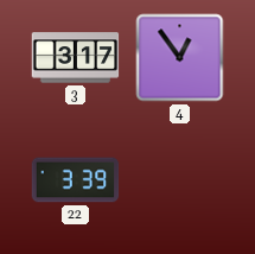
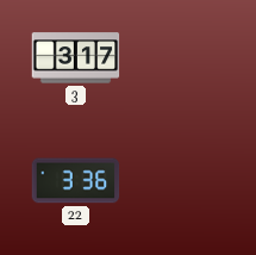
4: 12:54 -> none (180, 58)
22: 3:39 -> 3:36 (76, 181)
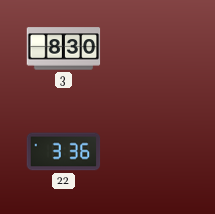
3: 3:17 -> 8:30 (64, 49)
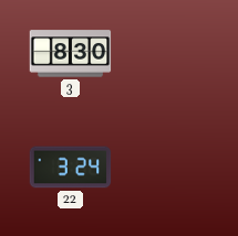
22: 3:36 -> 3:24 (71, 168)
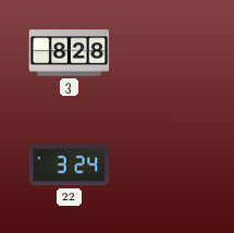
3: 8:30 -> 8:28 (70, 53)
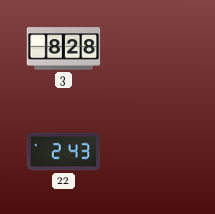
22: 3:24 -> 2:43 (64, 152)
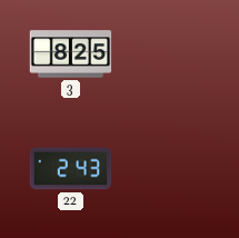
3: 8:28 -> 8:25 (71, 54)
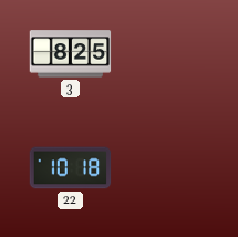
22: 2:43 -> 10:18 (71, 168)
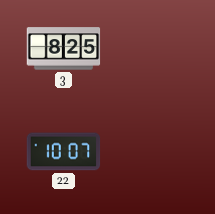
22: 10:18 -> 10:07 (64, 152)
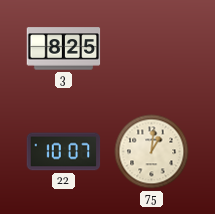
75: none -> 1:01 (152, 152)
